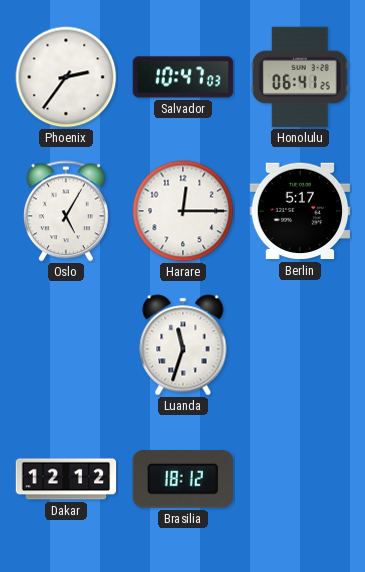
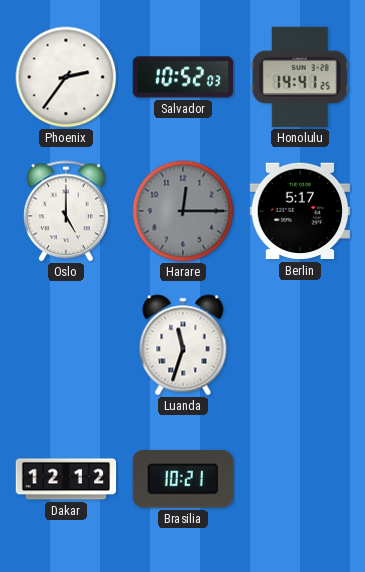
Salvador: 10:47 -> 10:52 (183, 77)
Honolulu: 06:41 -> 14:41 (300, 77)
Oslo: 5:05 -> 5:00 (66, 211)
Harare dial: white -> grey (183, 211)
Brasilia: 18:12 -> 10:21 (183, 480)
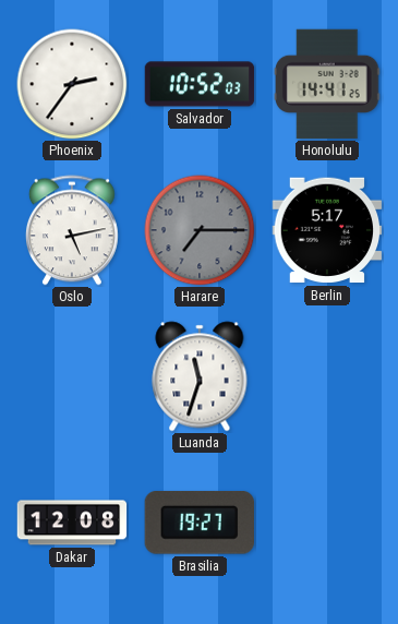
Oslo: 5:00 -> 5:13 (72, 230)
Harare: 12:15 -> 7:15 (200, 230)
Dakar: 12:12 -> 12:08 (72, 523)
Brasilia: 10:21 -> 19:27 (200, 524)
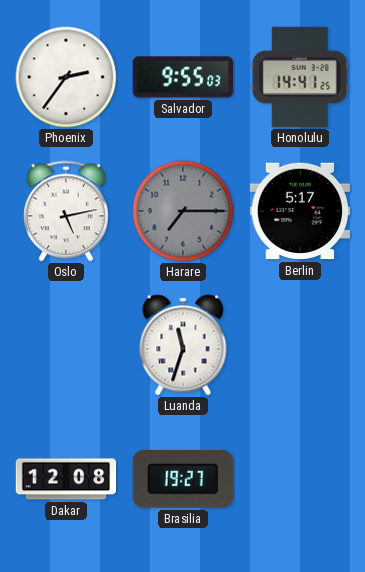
Salvador: 10:52 -> 9:55 (183, 77)
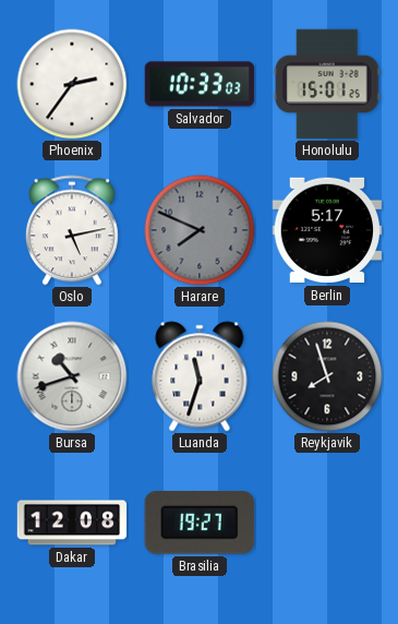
Salvador: 9:55 -> 10:33 (200, 84)
Honolulu: 14:41 -> 15:01 (327, 84)
Harare: 7:15 -> 7:49 (200, 230)
Bursa: none -> 10:42 (72, 376)
Reykjavik: none -> 7:57 (327, 376)
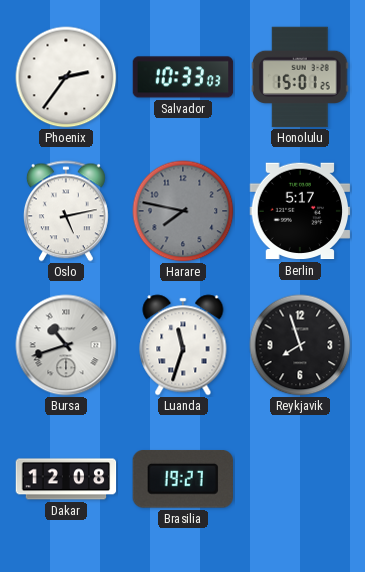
Harare: 7:49 -> 7:47 (183, 211)
